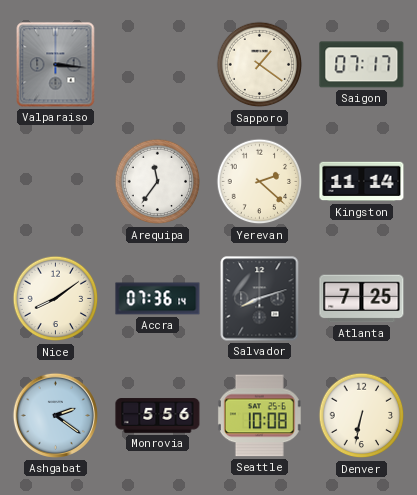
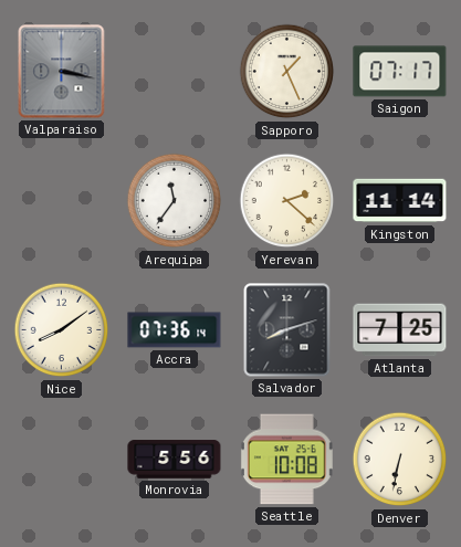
Valparaiso: 3:16 -> 3:17 (62, 72)
Sapporo: 1:21 -> 1:26 (287, 72)
Ashgabat: 2:21 -> none (55, 415)
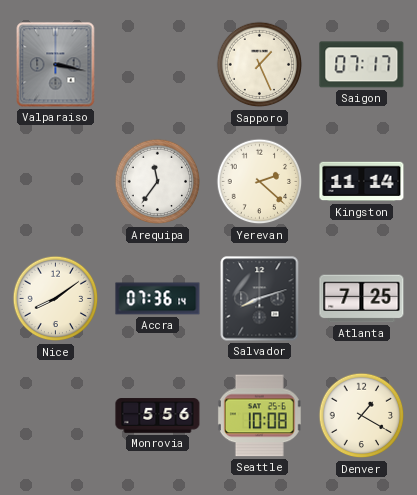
Denver: 6:32 -> 1:20 (362, 416)
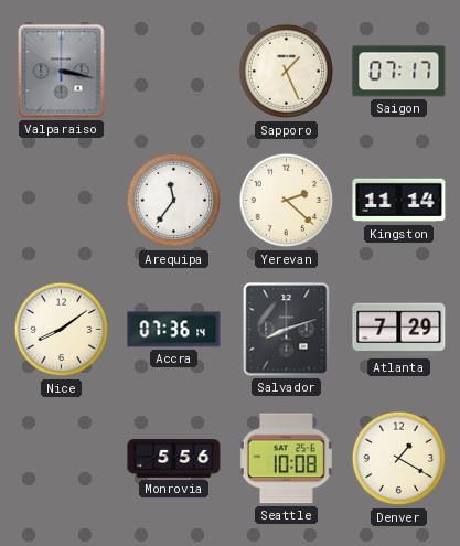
Atlanta: 7:25 -> 7:29 (399, 330)
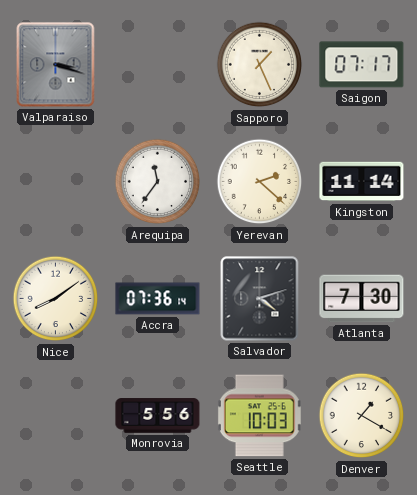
Valparaiso: 3:17 -> 3:18 (56, 65)
Salvador: 8:12 -> 4:12 (260, 299)
Atlanta: 7:29 -> 7:30 (362, 299)
Seattle: 10:08 -> 10:03 (259, 416)
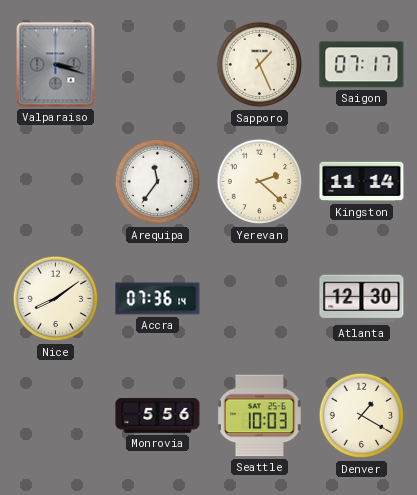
Salvador: 4:12 -> none (260, 299)
Atlanta: 7:30 -> 12:30 (362, 299)
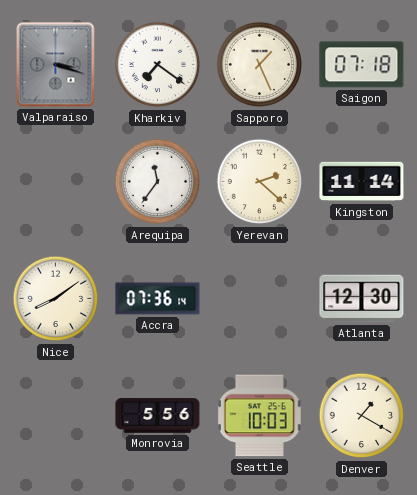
Kharkiv: none -> 7:21 (158, 65)
Saigon: 07:17 -> 07:18 (362, 65)
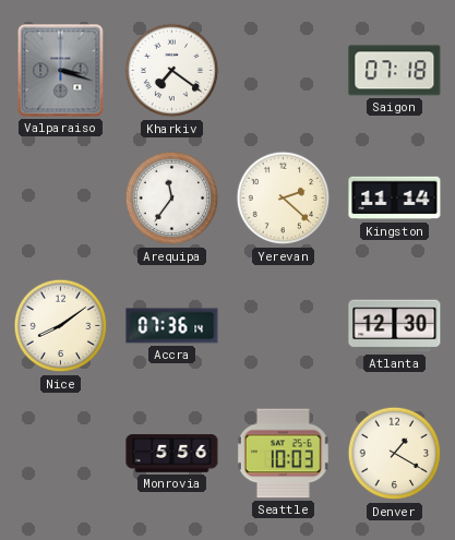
Sapporo: 1:26 -> none (260, 65)
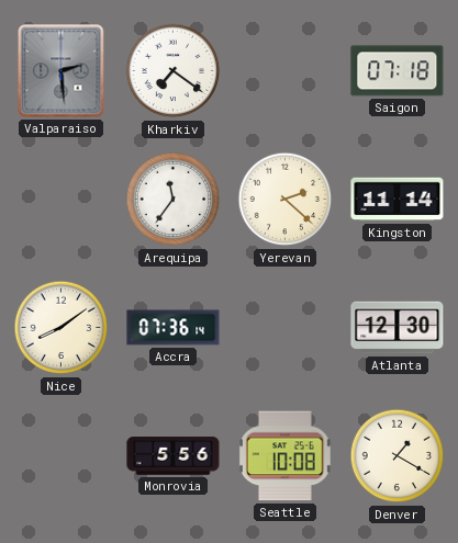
Valparaiso: 3:18 -> 2:29 (62, 71)
Seattle: 10:03 -> 10:08 (284, 456)
